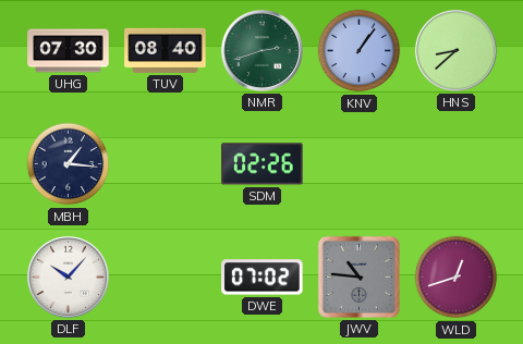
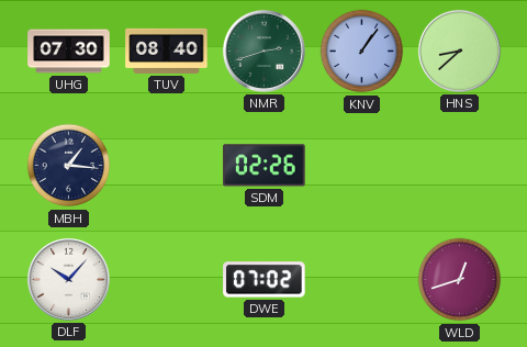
JWV: 10:46 -> none (358, 277)
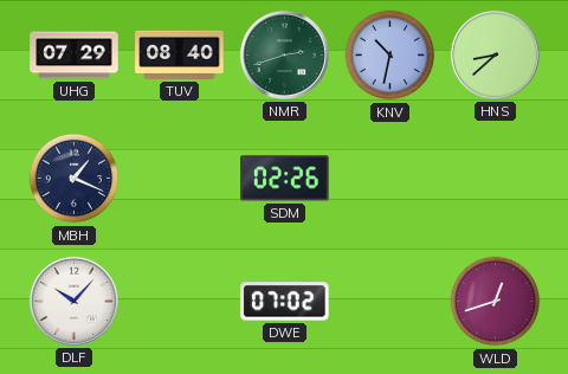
UHG: 07:30 -> 07:29 (75, 56)
KNV: 1:06 -> 10:32 (390, 56)
MBH: 1:16 -> 1:19 (75, 179)
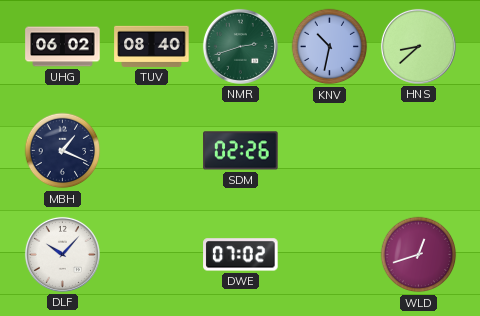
UHG: 07:29 -> 06:02 (63, 47)
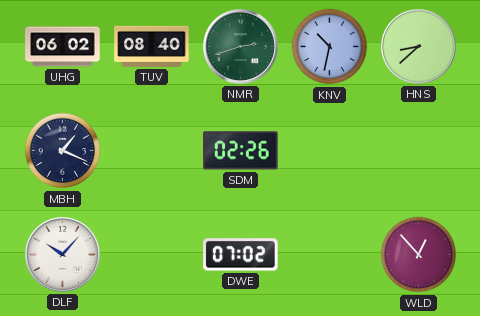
WLD: 12:42 -> 12:53 (419, 255)
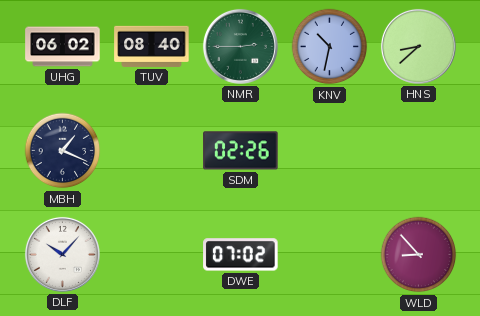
NMR: 2:42 -> 2:45 (240, 46)
WLD: 12:53 -> 8:53 (419, 255)
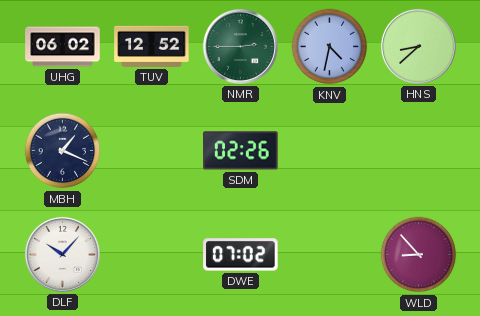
TUV: 08:40 -> 12:52 (152, 46)
KNV: 10:32 -> 4:32 (330, 47)
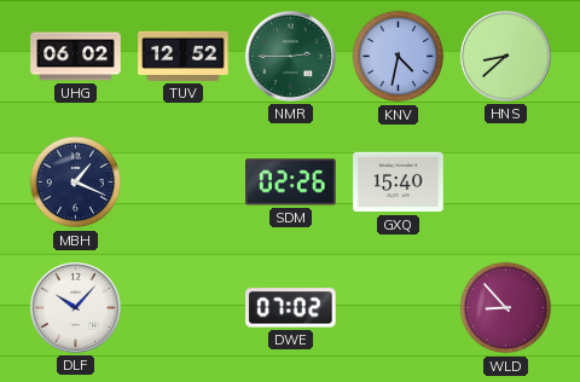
GXQ: none -> 15:40 (399, 183)
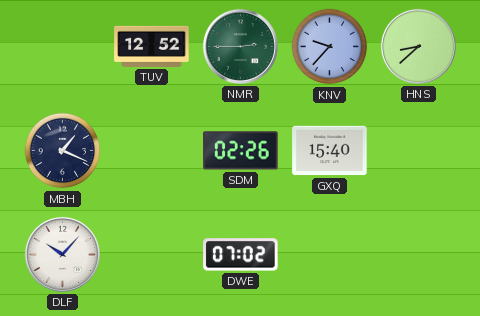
UHG: 06:02 -> none (76, 57)
KNV: 4:32 -> 9:37 (330, 47)
WLD: 8:53 -> none (506, 308)
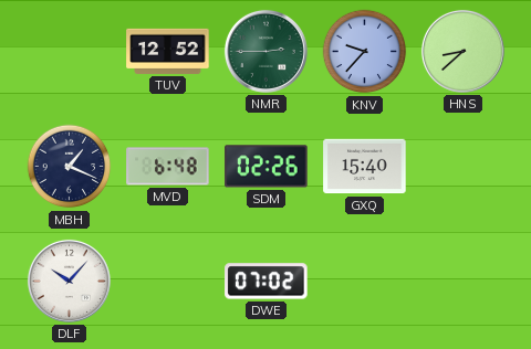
MVD: none -> 6:48 (168, 167)
